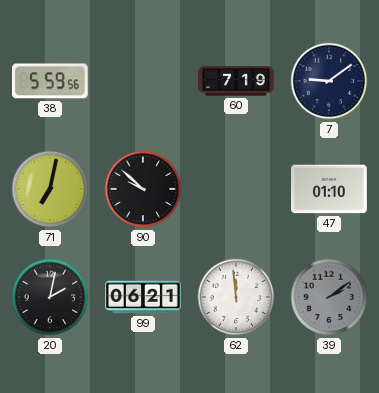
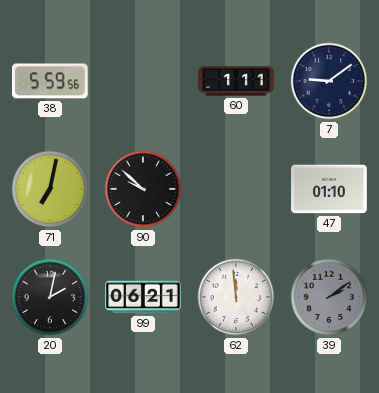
60: 7:19 -> 1:11 (236, 81)
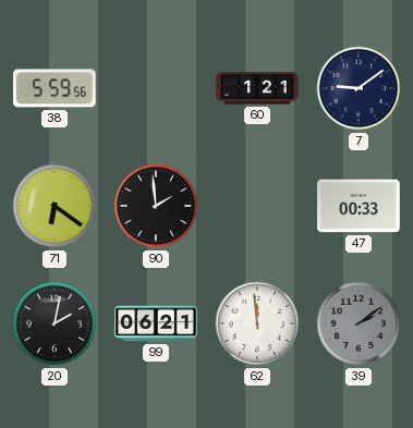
60: 1:11 -> 1:21 (257, 88)
71: 7:02 -> 6:21 (54, 206)
90: 9:52 -> 1:59 (156, 206)
47: 01:10 -> 00:33 (359, 206)
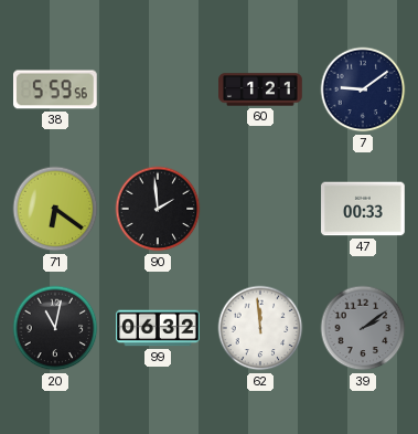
20: 2:02 -> 11:02 (55, 328)
99: 06:21 -> 06:32 (158, 328)
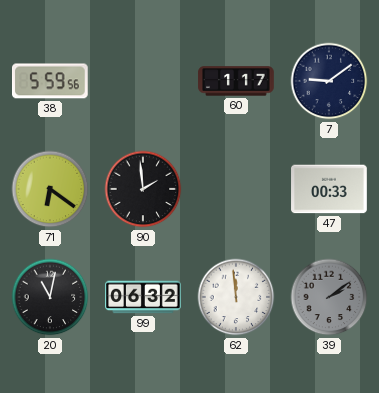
60: 1:21 -> 1:17 (236, 81)
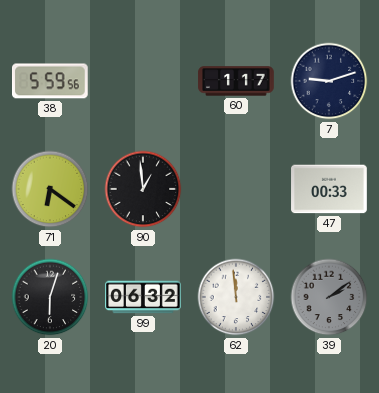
7: 9:09 -> 9:12 (329, 81)
90: 1:59 -> 12:59 (143, 189)
20: 11:02 -> 6:03 (50, 297)
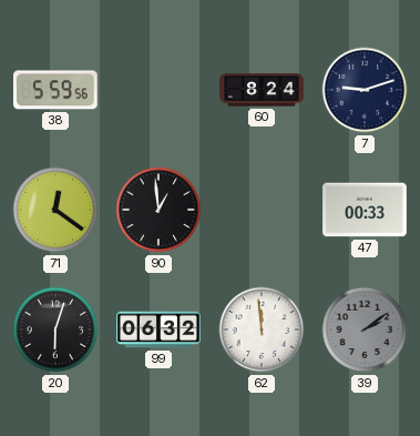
60: 1:17 -> 8:24 (262, 90)
71: 6:21 -> 12:21 (55, 210)
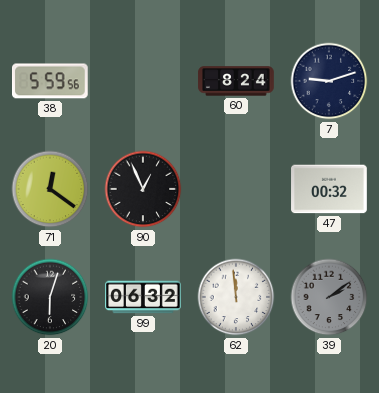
90: 12:59 -> 12:56 (143, 189)
47: 00:33 -> 00:32 (329, 189)
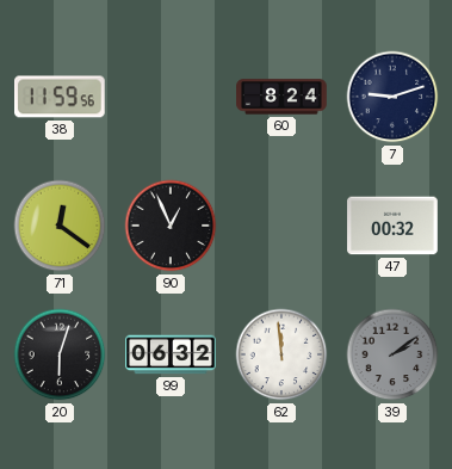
38: 5:59 -> 11:59 (61, 97)
